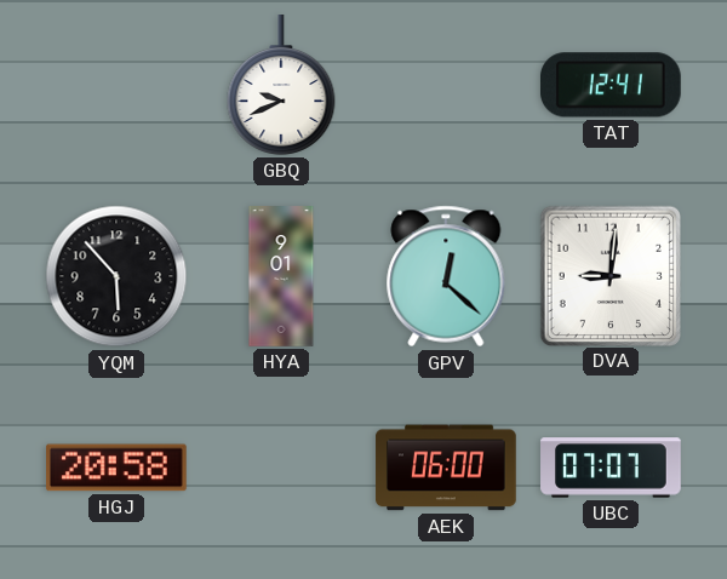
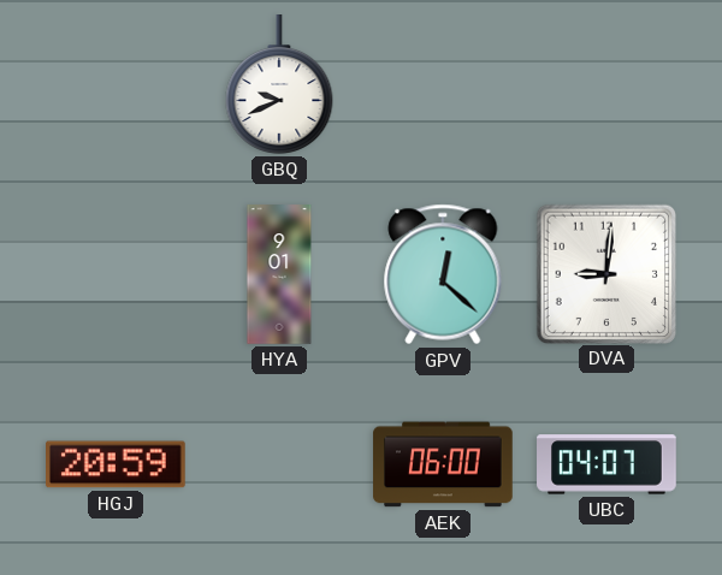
TAT: 12:41 -> none (611, 85)
YQM: 5:53 -> none (116, 276)
HGJ: 20:58 -> 20:59 (117, 464)
UBC: 07:07 -> 04:07 (606, 464)
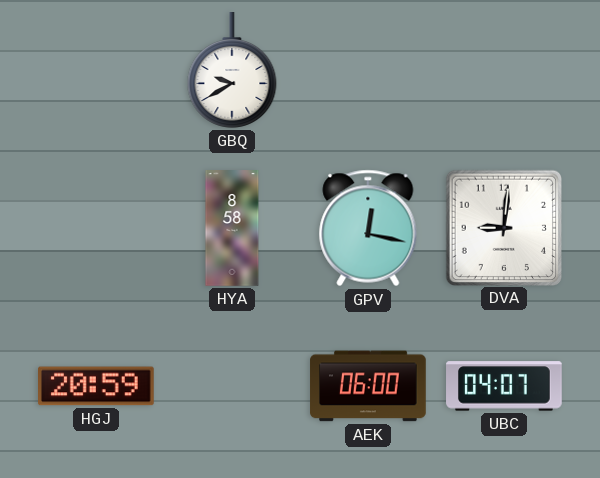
GBQ: 9:41 -> 9:40 (232, 71)
HYA: 9:01 -> 8:58 (232, 228)
GPV: 12:22 -> 12:17 (368, 228)
